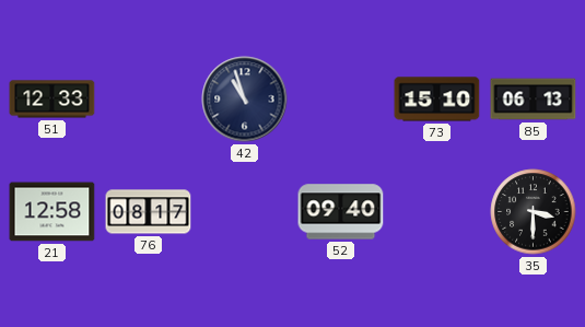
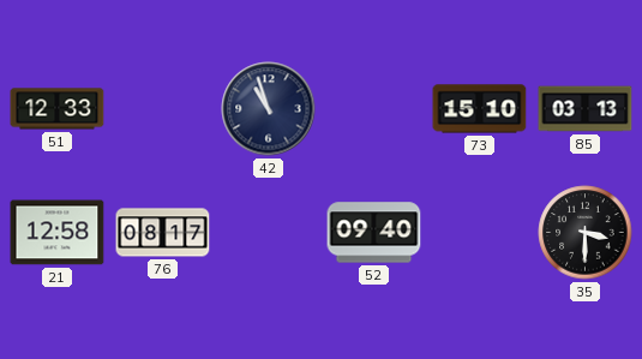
85: 06:13 -> 03:13 (586, 109)
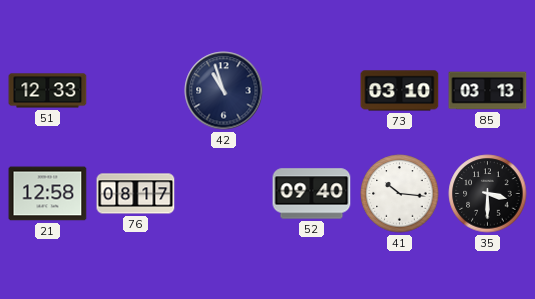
73: 15:10 -> 03:10 (400, 91)
41: none -> 10:16 (400, 194)
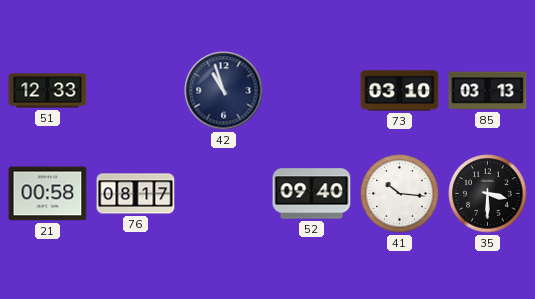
21: 12:58 -> 00:58 (48, 194)
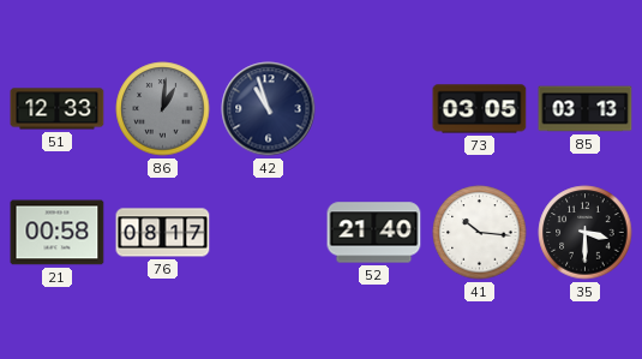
86: none -> 1:01 (163, 109)
73: 03:10 -> 03:05 (480, 109)
52: 09:40 -> 21:40 (374, 233)
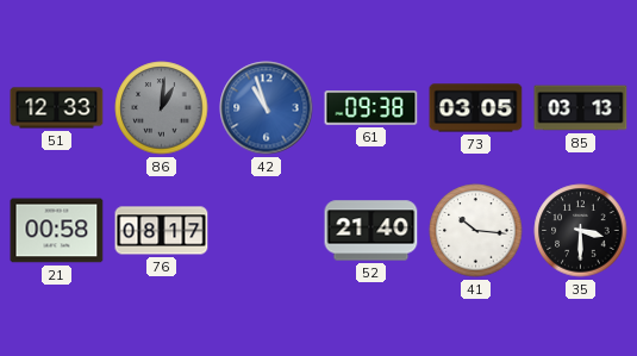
42 dial: navy -> blue (267, 108)
61: none -> 09:38 (371, 108)
